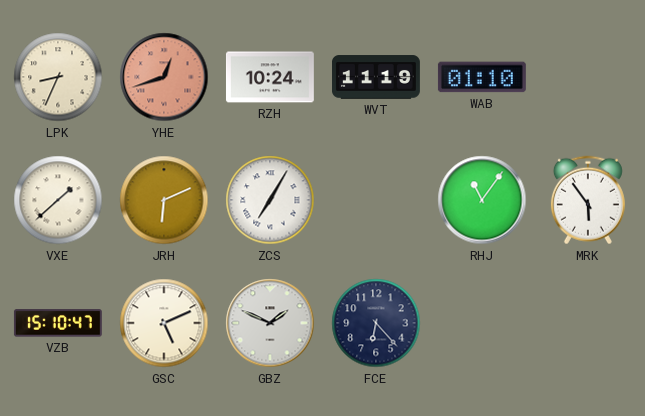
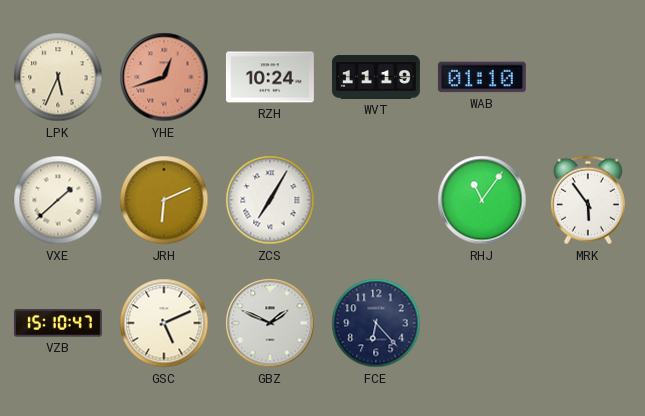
LPK: 8:34 -> 5:34 (58, 77)
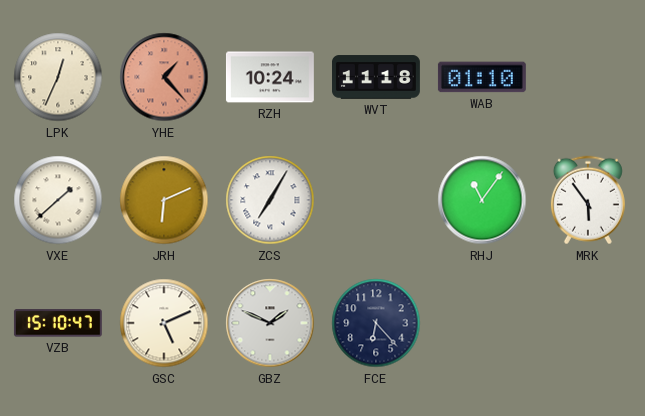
LPK: 5:34 -> 12:34 (58, 77)
YHE: 12:42 -> 1:23 (164, 77)
WVT: 11:19 -> 11:18 (377, 77)
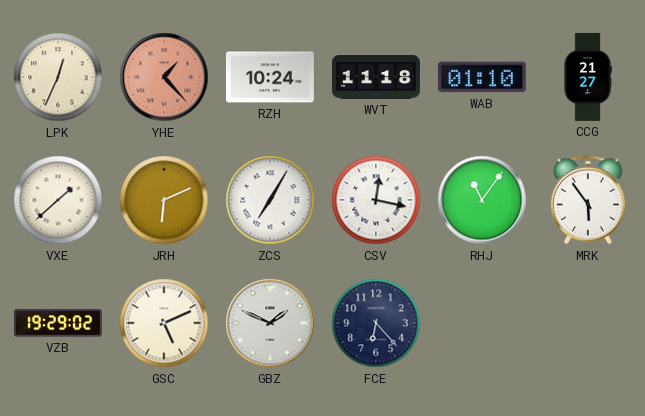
CCG: none -> 21:27 (588, 77)
CSV: none -> 12:17 (376, 200)
VZB: 15:10 -> 19:29 (58, 323)
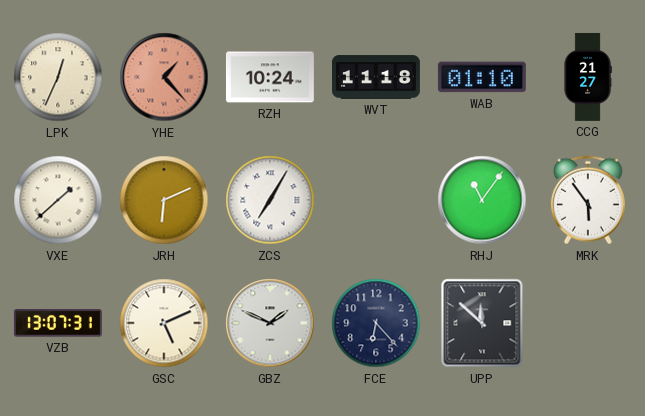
CSV: 12:17 -> none (376, 200)
VZB: 19:29 -> 13:07 (58, 323)
UPP: none -> 11:52 (482, 323)
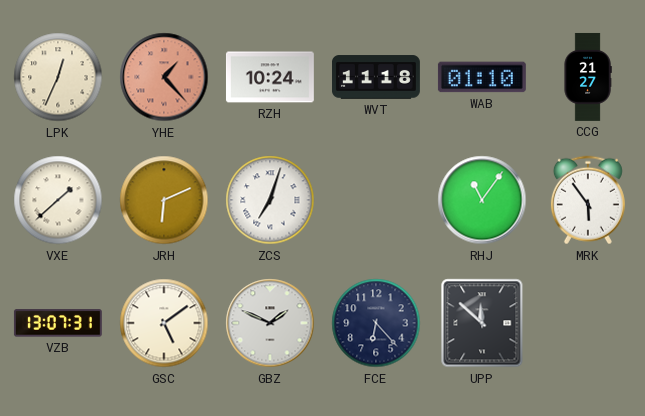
ZCS: 7:05 -> 7:03 (270, 200)
GSC: 5:11 -> 5:09 (164, 323)
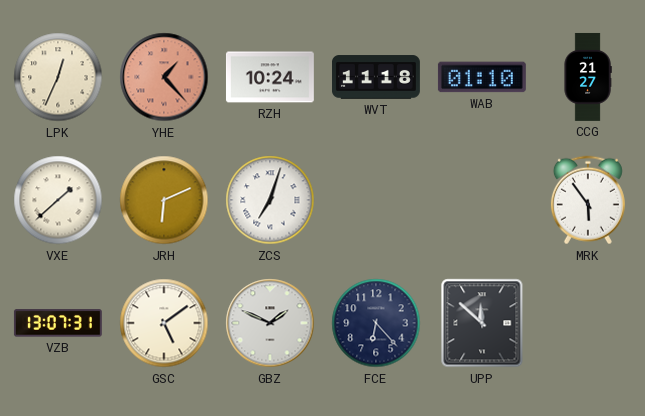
RHJ: 11:06 -> none (482, 200)
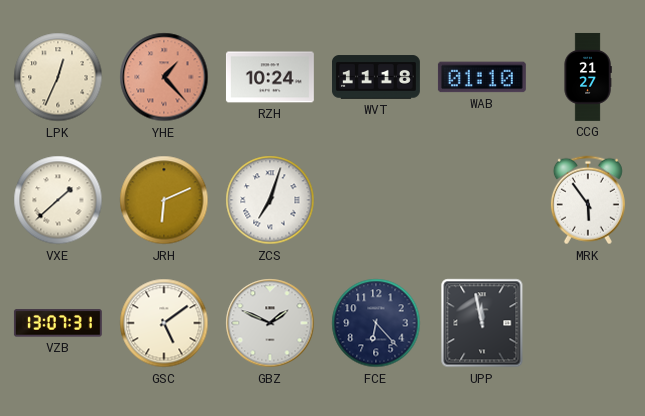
UPP: 11:52 -> 11:58 (482, 323)
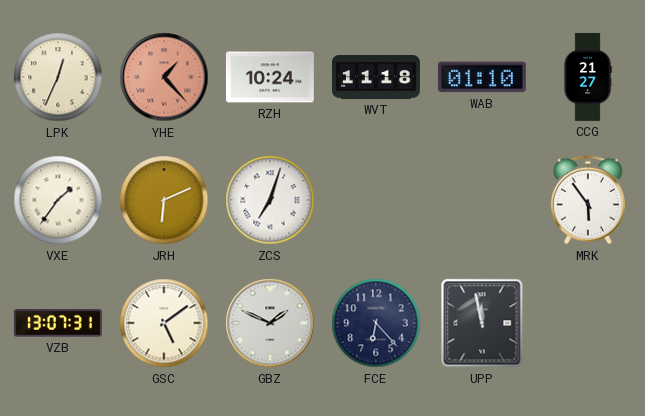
VXE: 1:38 -> 1:36 (58, 200)
